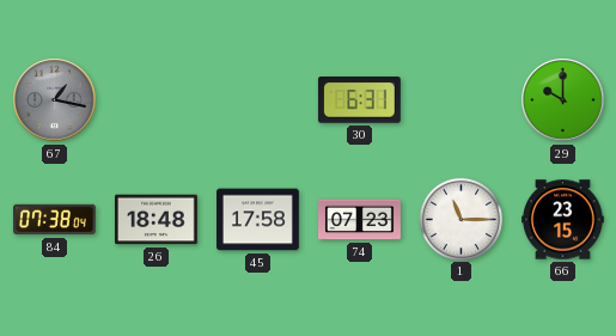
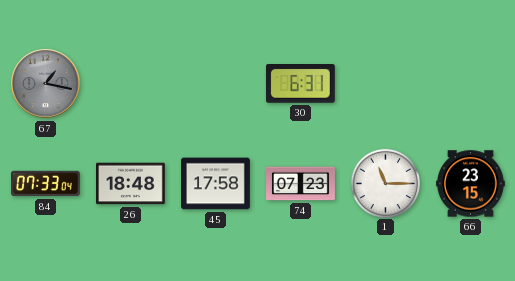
29: 10:00 -> none (563, 100)
84: 07:38 -> 07:33 (46, 184)
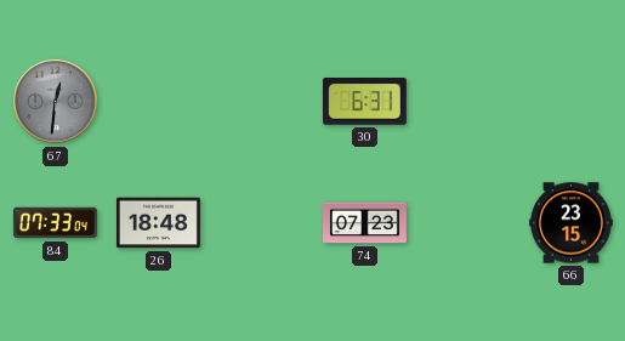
67: 1:17 -> 12:31 (56, 102)
45: 17:58 -> none (216, 184)
1: 11:15 -> none (385, 183)
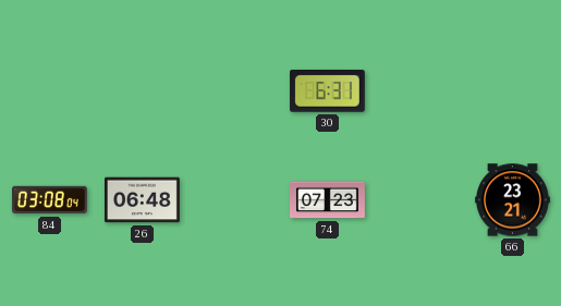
67: 12:31 -> none (56, 102)
84: 07:33 -> 03:08 (50, 200)
26: 18:48 -> 06:48 (143, 200)
66: 23:15 -> 23:21 (513, 200)
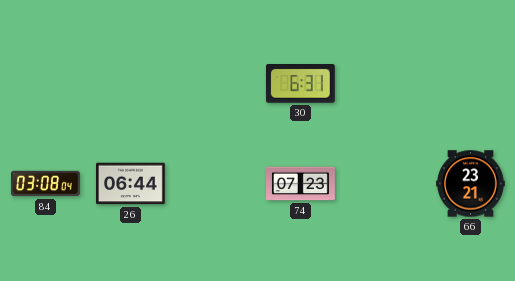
26: 06:48 -> 06:44 (131, 184)
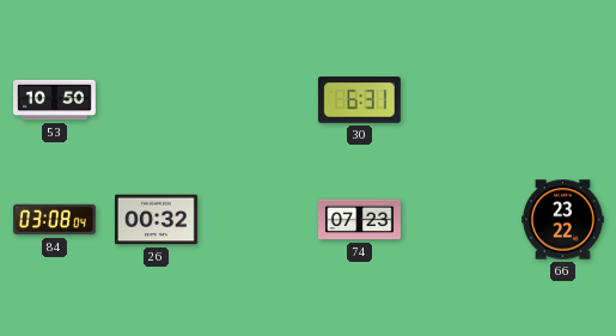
53: none -> 10:50 (55, 100)
26: 06:44 -> 00:32 (157, 220)
66: 23:21 -> 23:22 (563, 220)
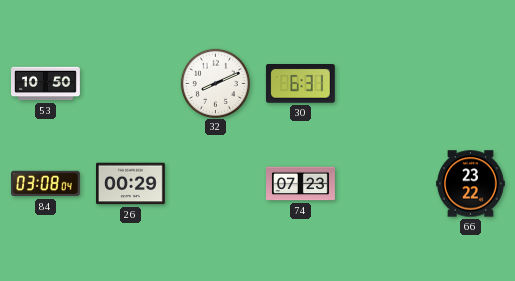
32: none -> 8:11 (215, 83)
26: 00:32 -> 00:29 (131, 184)
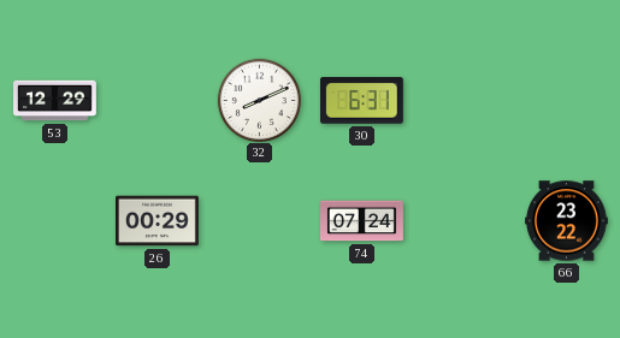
53: 10:50 -> 12:29 (55, 101)
84: 03:08 -> none (46, 184)
74: 07:23 -> 07:24 (362, 221)
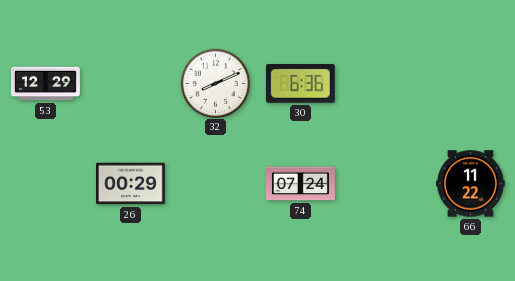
30: 6:31 -> 6:36 (300, 84)
66: 23:22 -> 11:22 (471, 184)
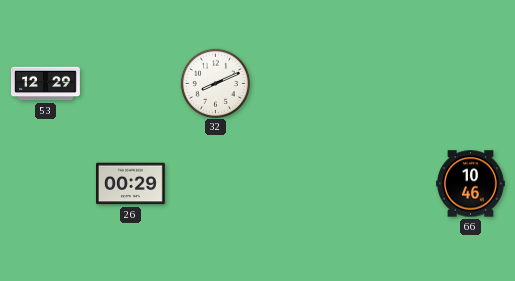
30: 6:36 -> none (300, 84)
74: 07:24 -> none (301, 184)
66: 11:22 -> 10:46 (471, 184)
